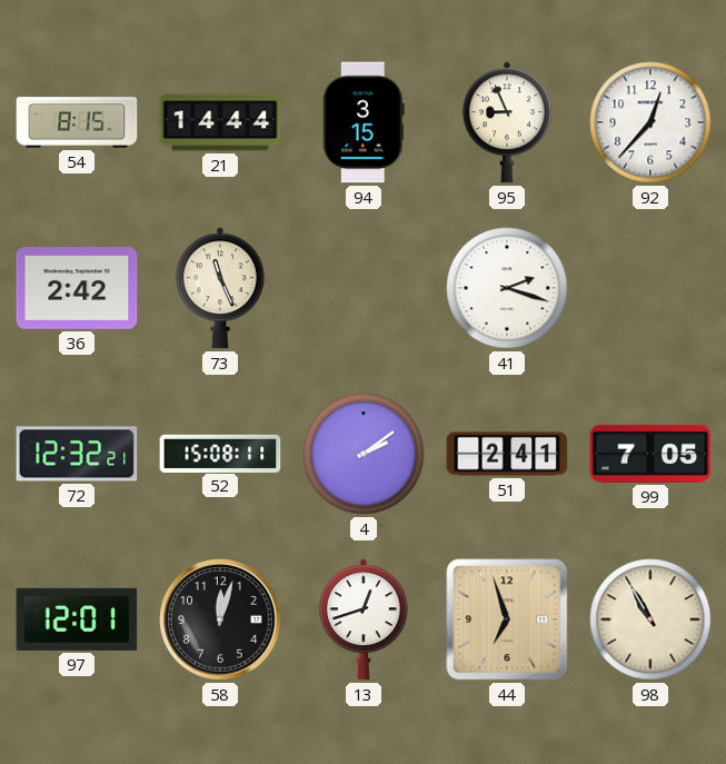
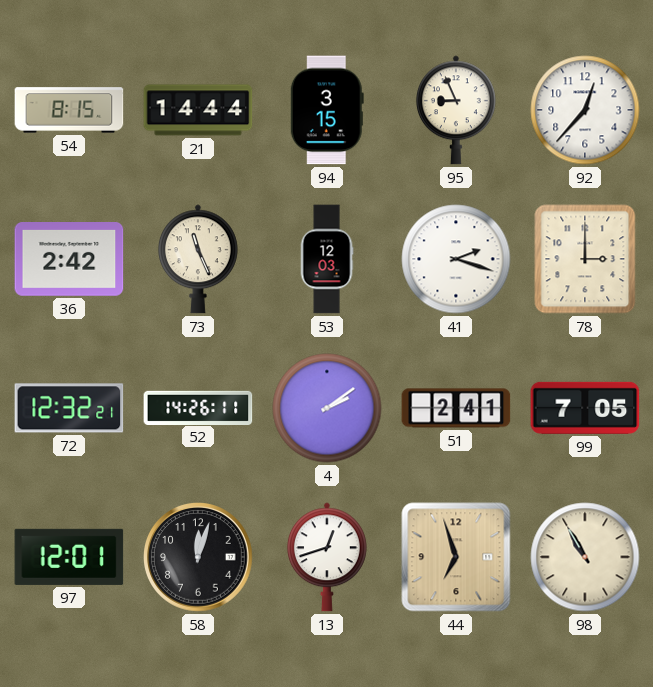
53: none -> 12:03 (327, 259)
78: none -> 3:00 (585, 259)
52: 15:08 -> 14:26 (198, 407)
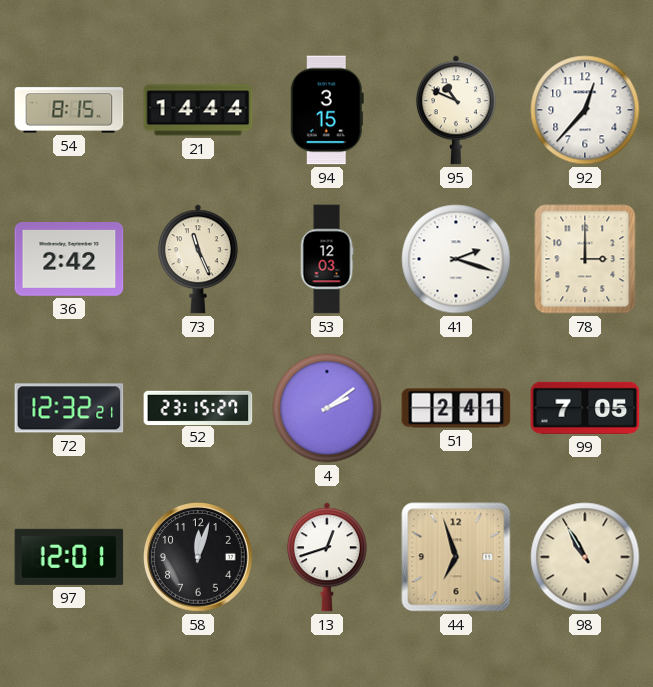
95: 8:56 -> 10:49 (456, 110)
52: 14:26 -> 23:15 (198, 407)
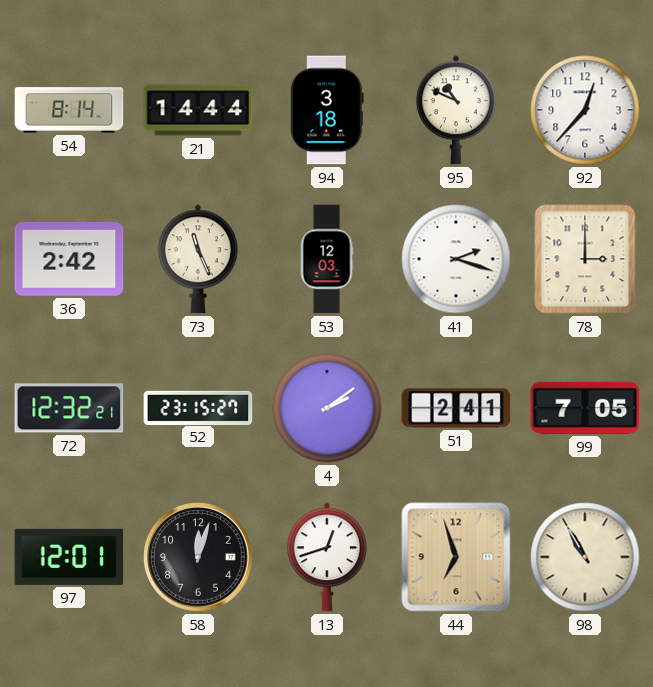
54: 8:15 -> 8:14 (69, 110)
94: 3:15 -> 3:18 (327, 110)
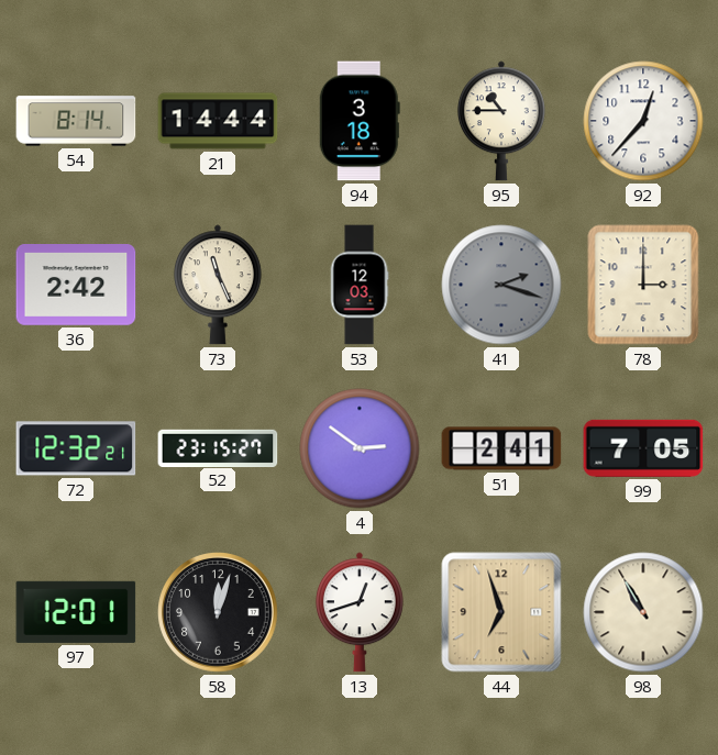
95: 10:49 -> 10:45 (501, 121)
41 dial: white -> grey (501, 285)
4: 2:09 -> 2:51 (360, 448)
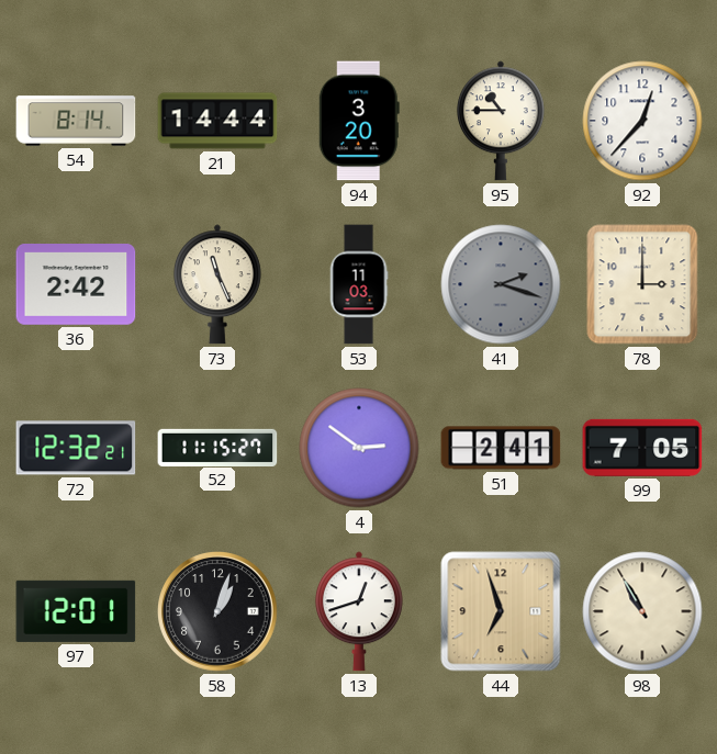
94: 3:18 -> 3:20 (359, 121)
53: 12:03 -> 11:03 (359, 284)
52: 23:15 -> 11:15 (217, 447)
58: 12:03 -> 1:03 (219, 612)
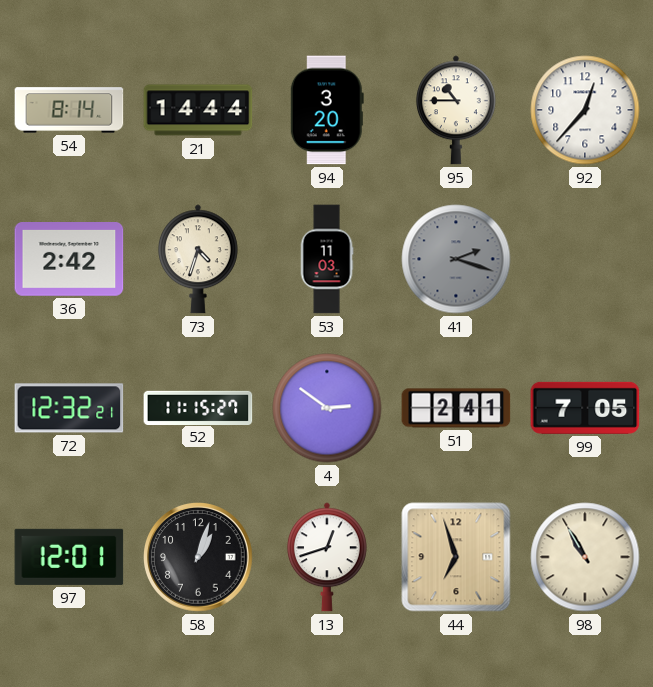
73: 11:26 -> 4:33 (198, 259)
78: 3:00 -> none (642, 284)
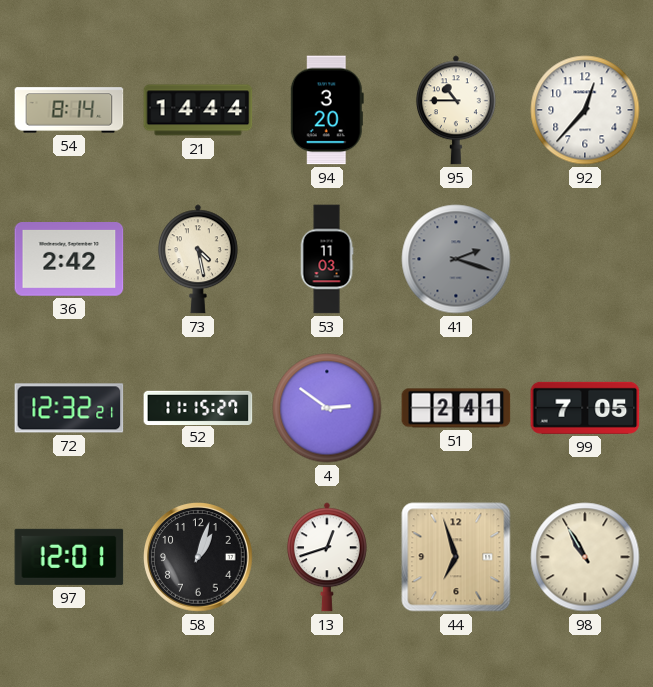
73: 4:33 -> 4:28 (198, 259)
